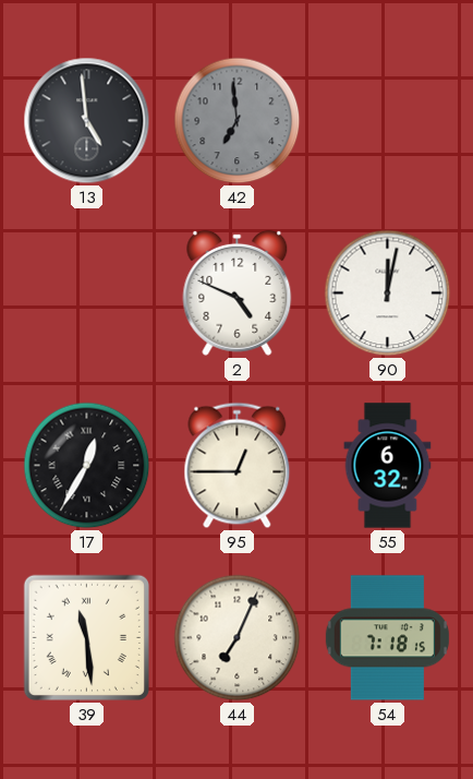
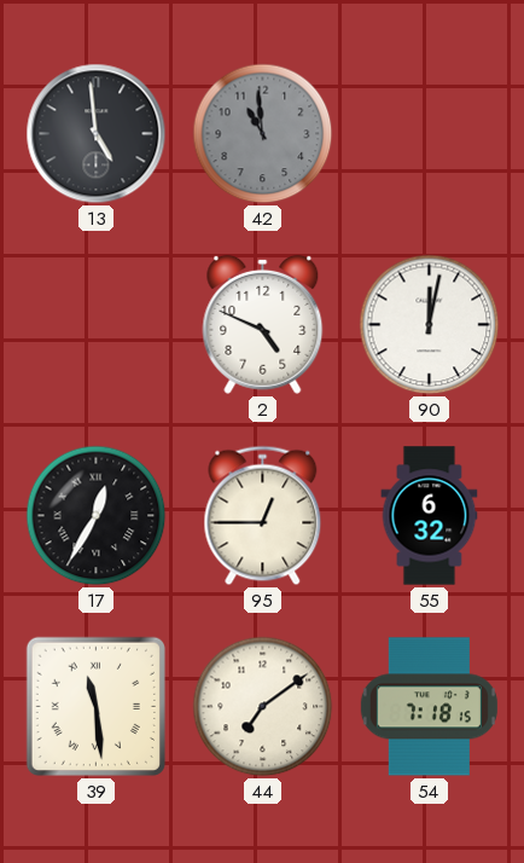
42: 6:59 -> 10:59 (263, 134)
44: 7:04 -> 7:09 (263, 707)
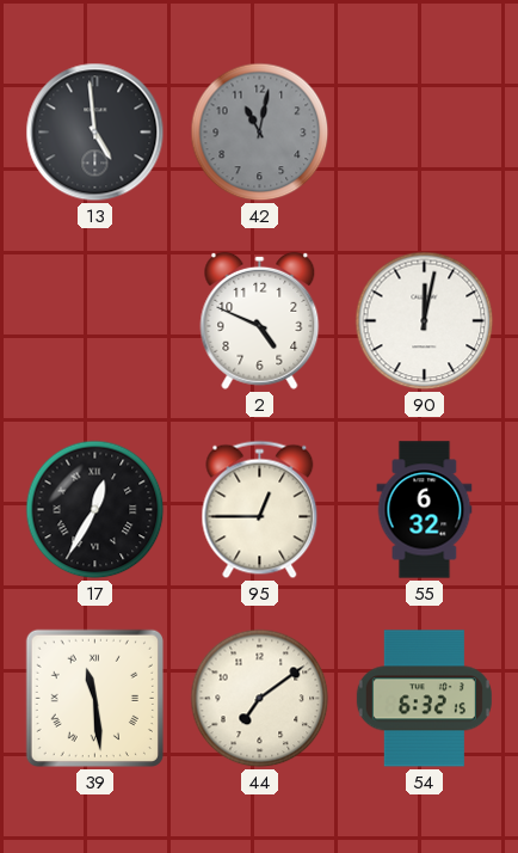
42: 10:59 -> 11:02 (260, 133)
54: 7:18 -> 6:32 (424, 699)
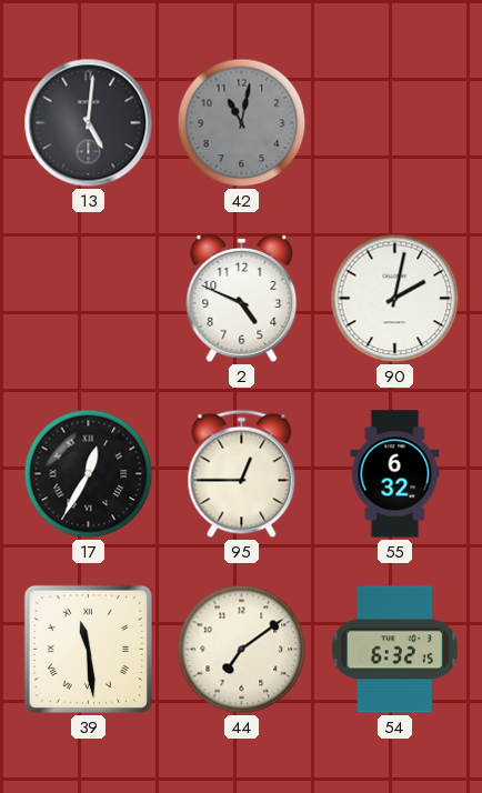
13: 4:59 -> 5:01 (89, 123)
90: 12:02 -> 2:02 (395, 299)
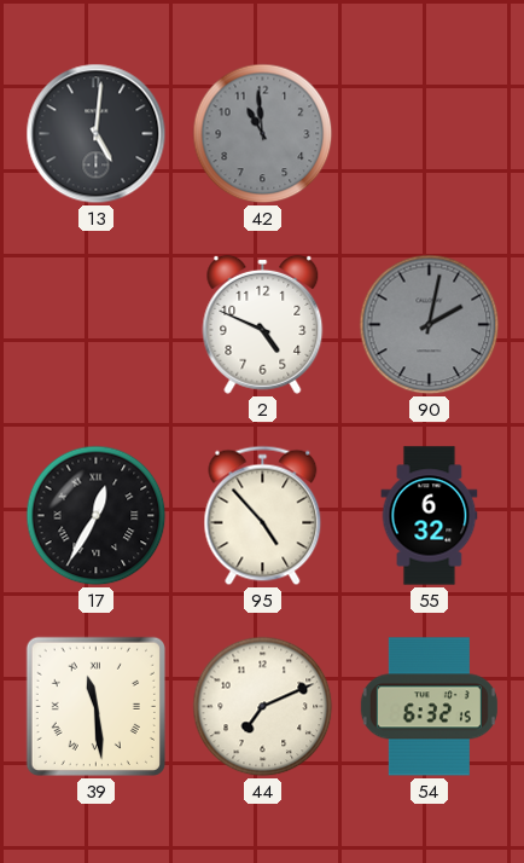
42: 11:02 -> 10:59 (263, 134)
90 dial: white -> grey (430, 325)
95: 12:45 -> 4:53 (263, 516)
44: 7:09 -> 7:11 (263, 707)
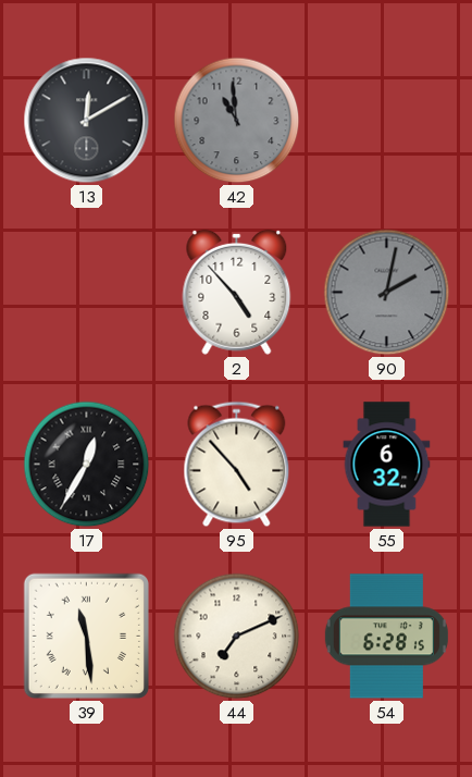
13: 5:01 -> 12:10 (87, 121)
2: 4:49 -> 4:53 (237, 292)
54: 6:32 -> 6:28 (386, 637)
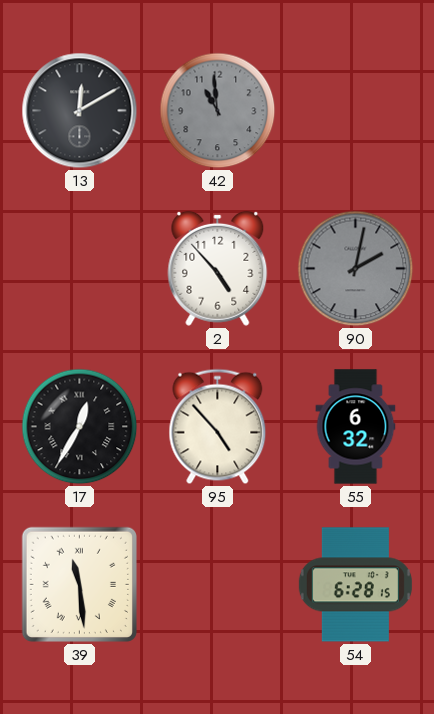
44: 7:11 -> none (237, 637)
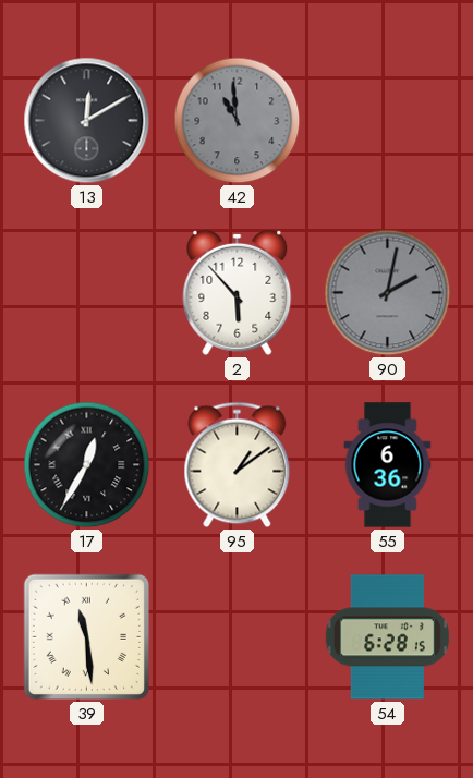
2: 4:53 -> 5:53 (238, 292)
95: 4:53 -> 1:09 (238, 465)
55: 6:32 -> 6:36 (388, 465)
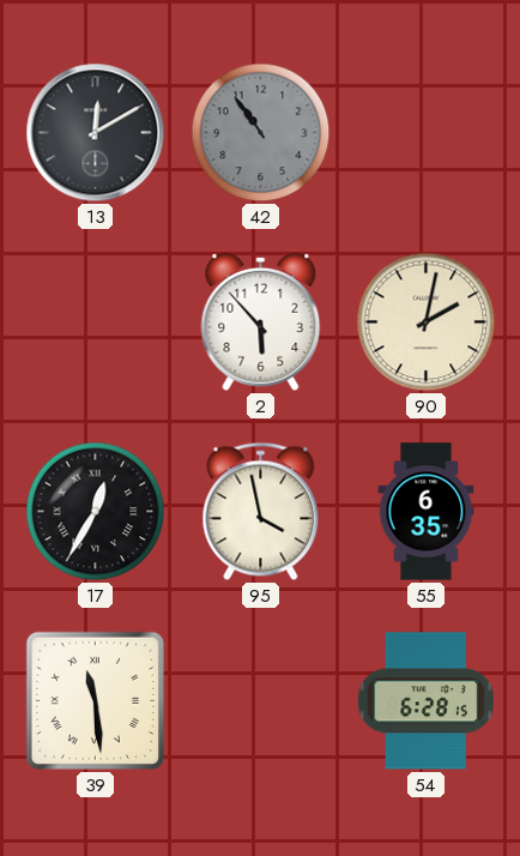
42: 10:59 -> 10:54 (261, 133)
90 dial: grey -> cream (427, 322)
95: 1:09 -> 3:58 (261, 512)
55: 6:36 -> 6:35 (427, 512)
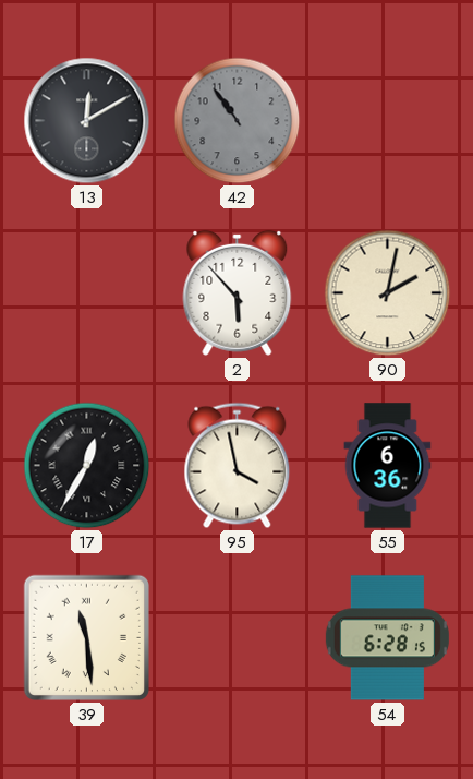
55: 6:35 -> 6:36 (388, 466)
